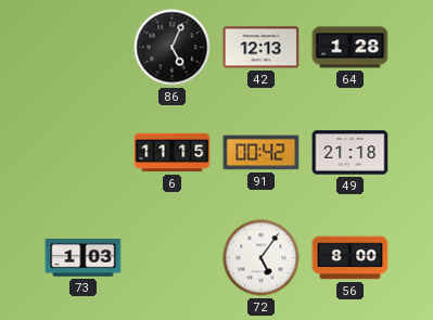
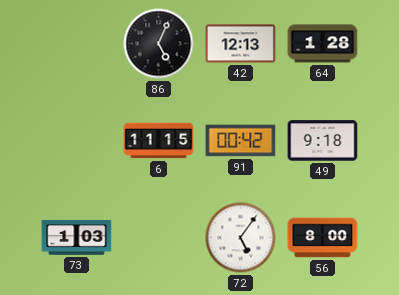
49: 21:18 -> 9:18 (323, 141)
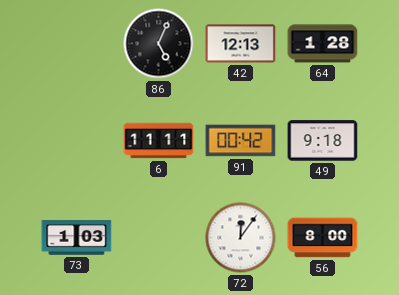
6: 11:15 -> 11:11 (159, 141)
72: 5:06 -> 12:06 (241, 238)
